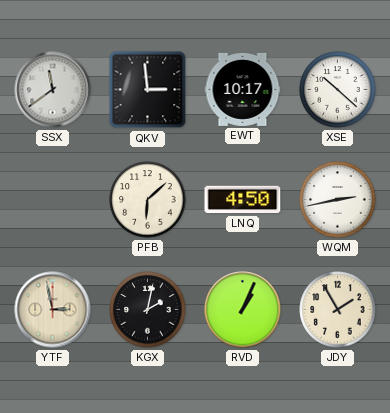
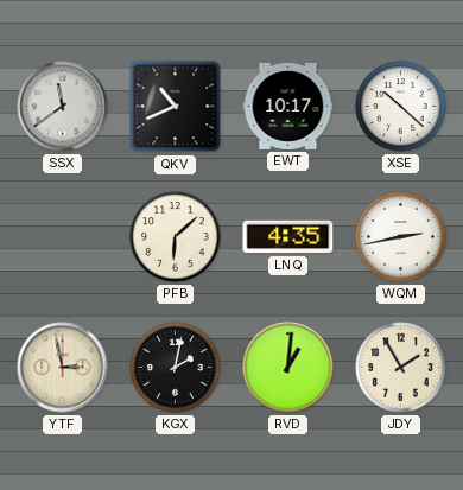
QKV: 2:59 -> 10:41 (176, 107)
LNQ: 4:50 -> 4:35 (288, 237)
RVD: 1:04 -> 1:01 (288, 368)
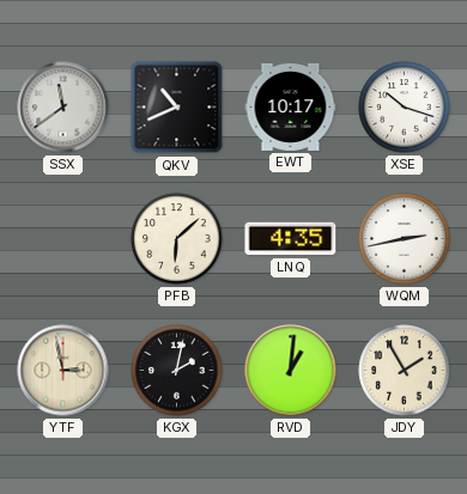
XSE: 10:22 -> 10:18 (405, 108)
